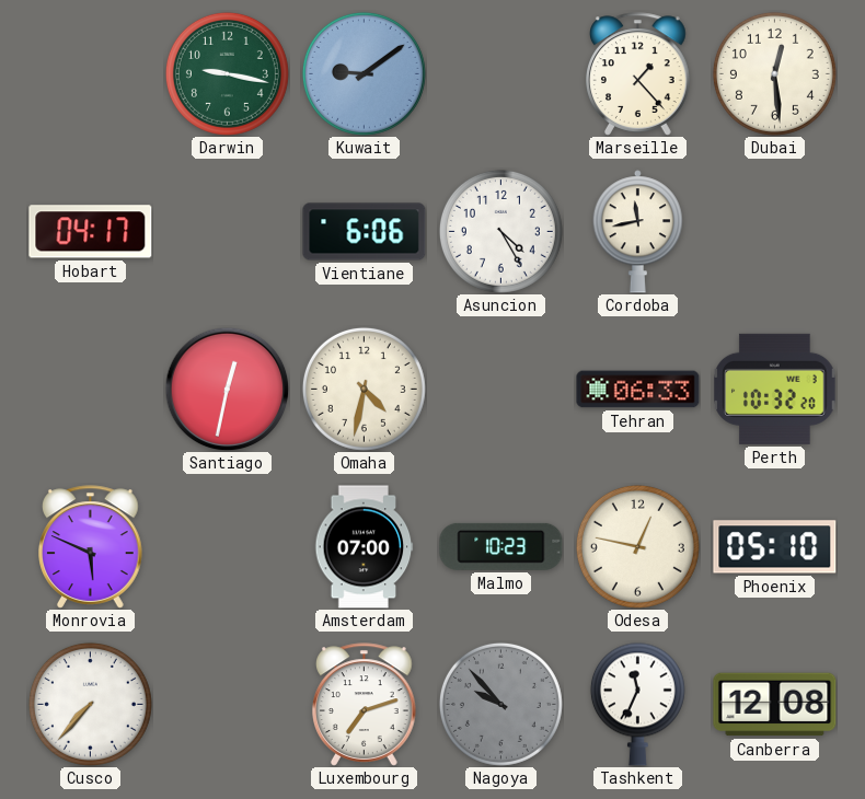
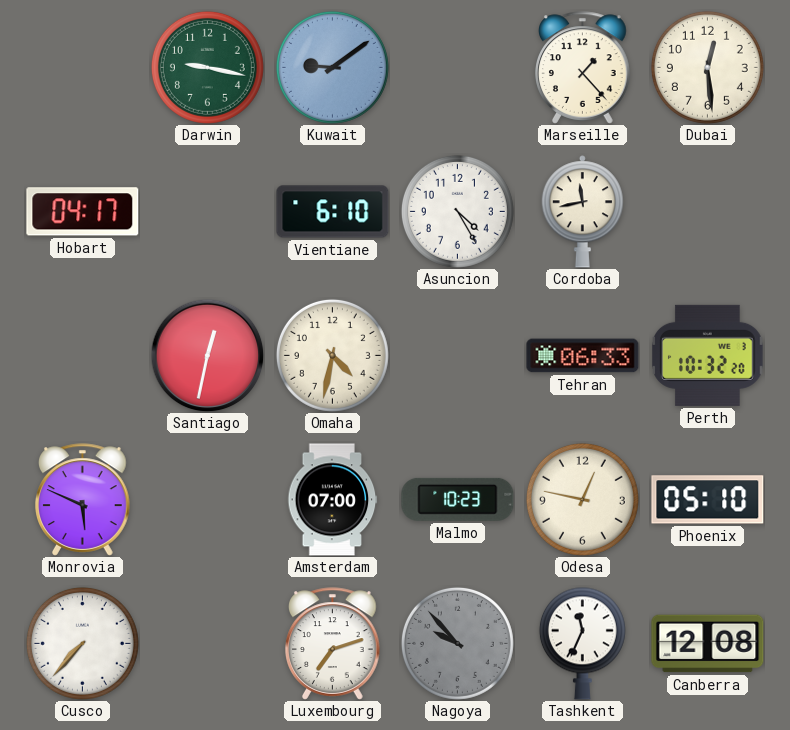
Vientiane: 6:06 -> 6:10 (333, 212)
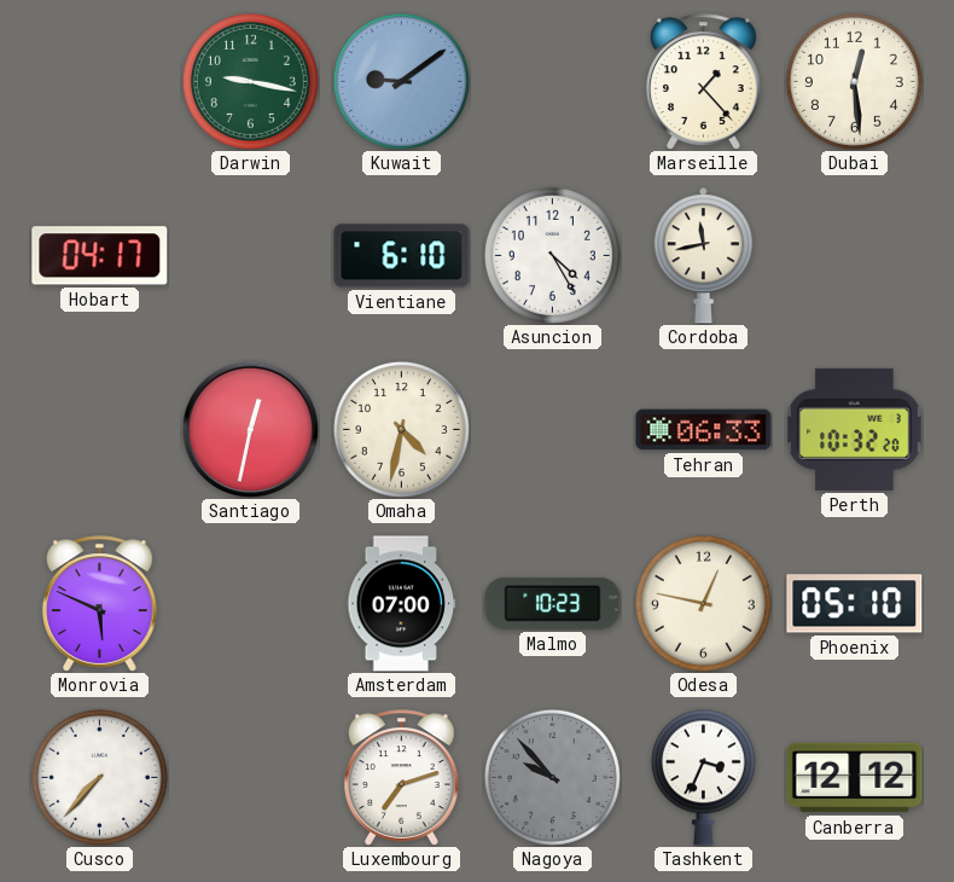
Tashkent: 11:34 -> 3:34 (703, 777)
Canberra: 12:08 -> 12:12 (855, 778)
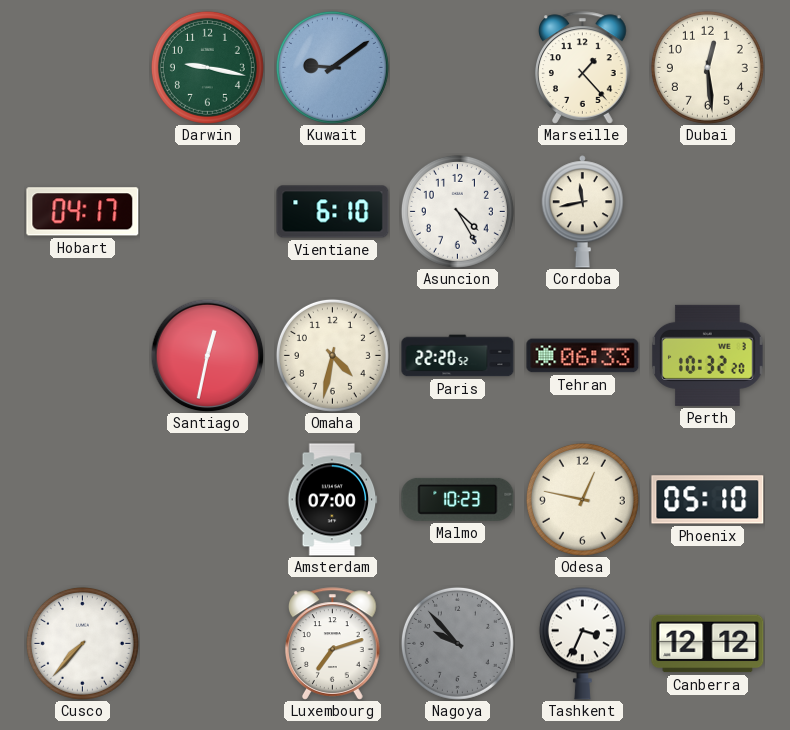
Paris: none -> 22:20 (458, 356)
Monrovia: 5:49 -> none (100, 604)
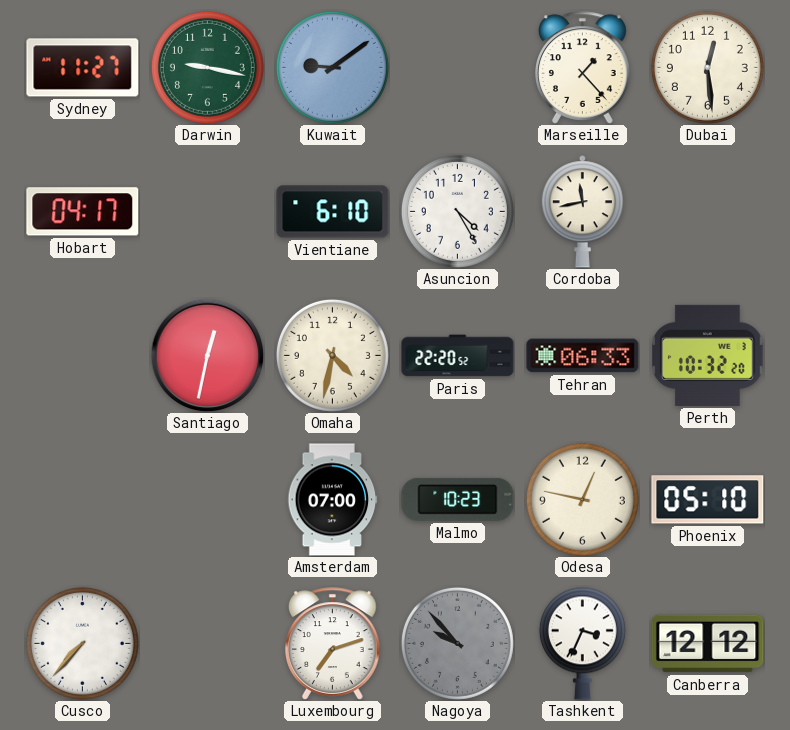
Sydney: none -> 11:27 (83, 68)
